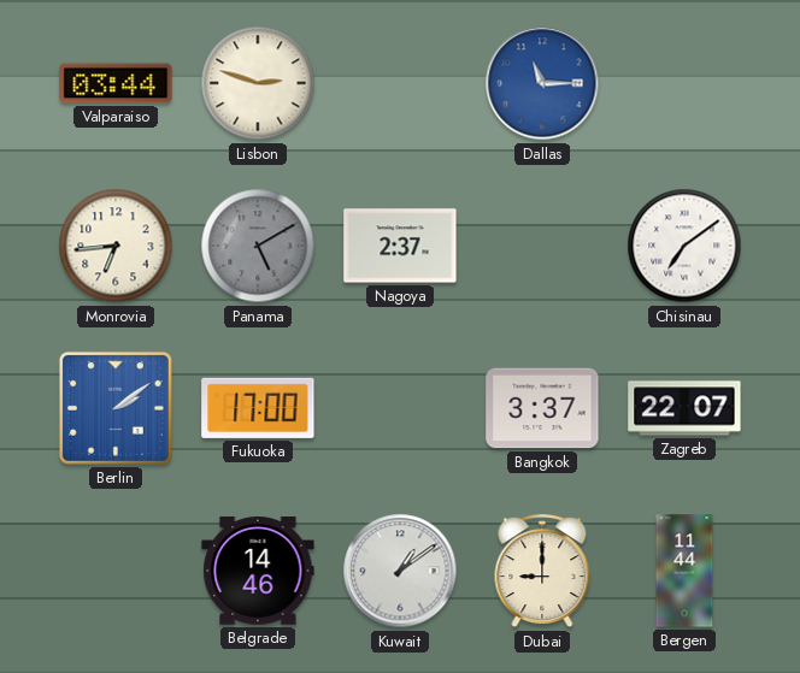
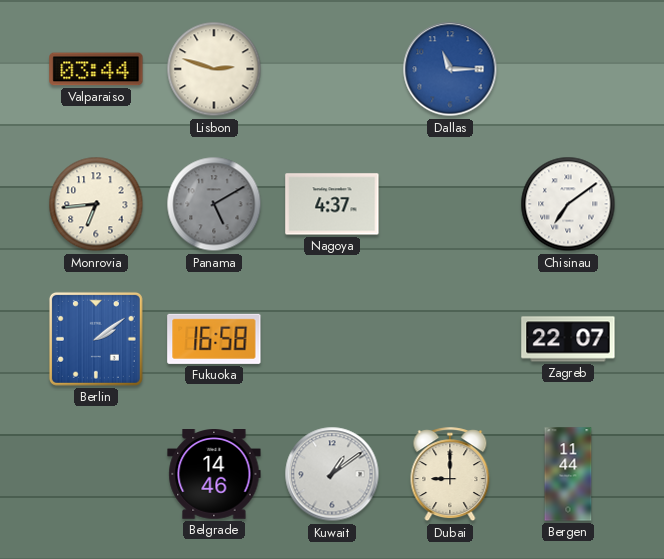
Nagoya: 2:37 -> 4:37 (332, 204)
Fukuoka: 17:00 -> 16:58 (214, 339)
Bangkok: 3:37 -> none (542, 408)
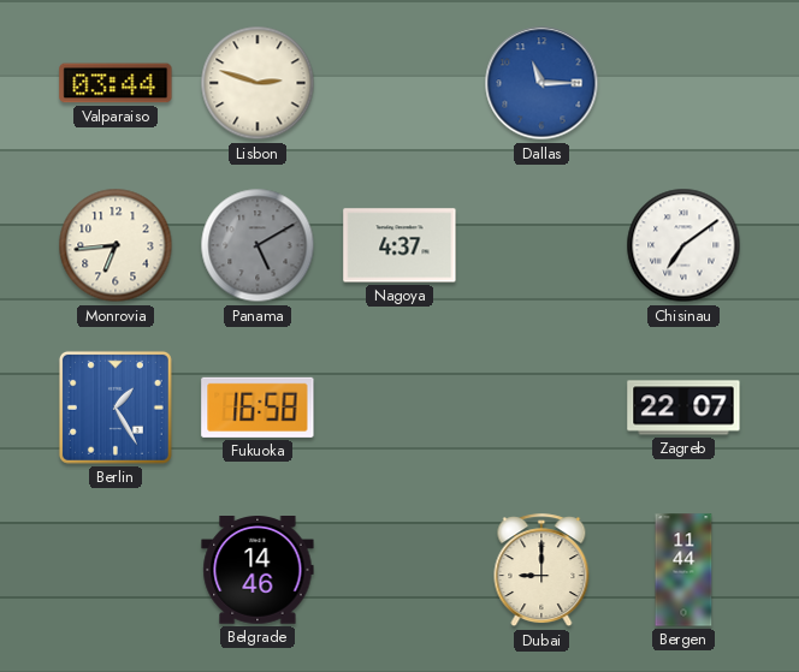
Berlin: 2:09 -> 1:25 (116, 408)
Kuwait: 1:09 -> none (332, 474)
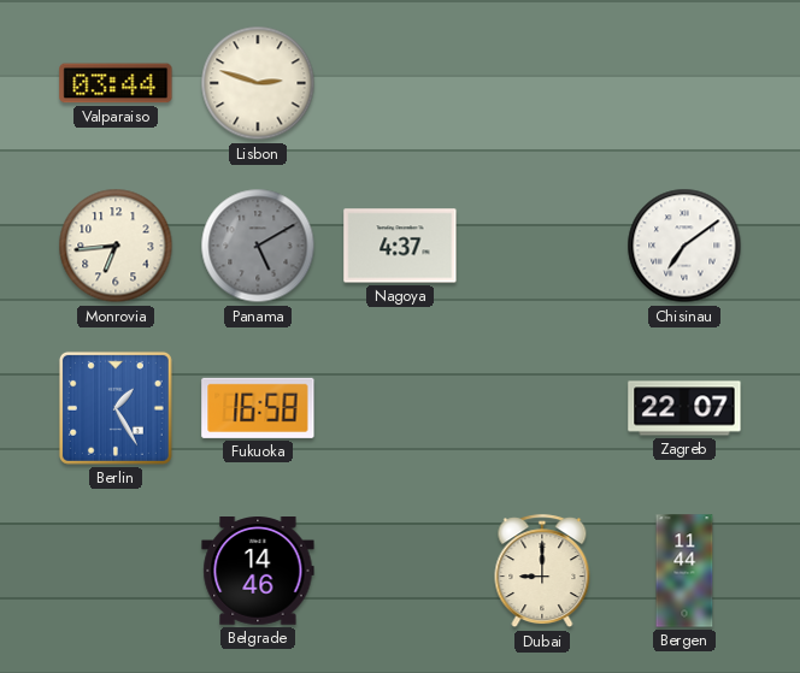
Dallas: 11:15 -> none (541, 83)
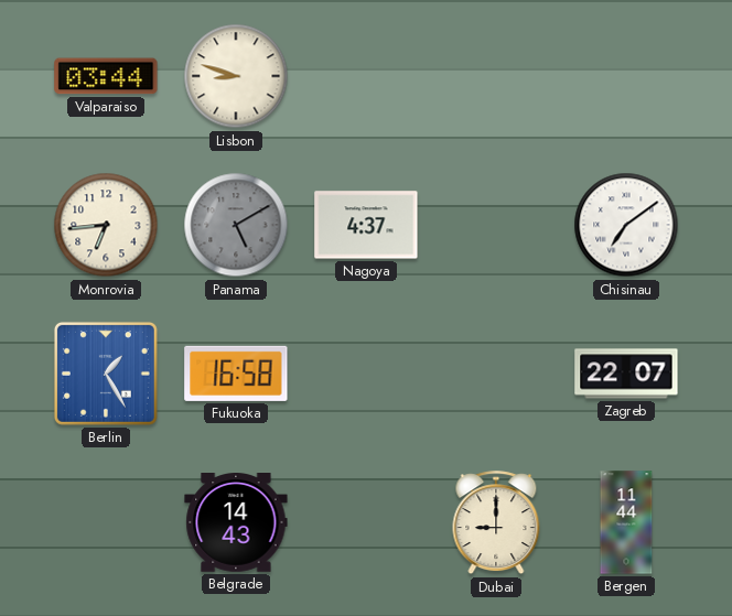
Lisbon: 2:48 -> 8:48 (236, 76)
Belgrade: 14:46 -> 14:43 (236, 523)
